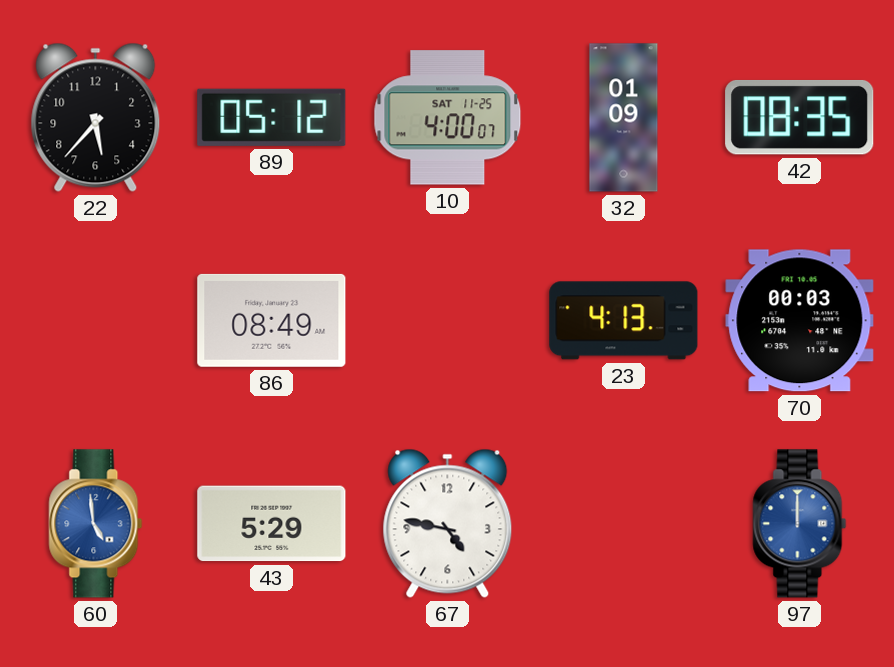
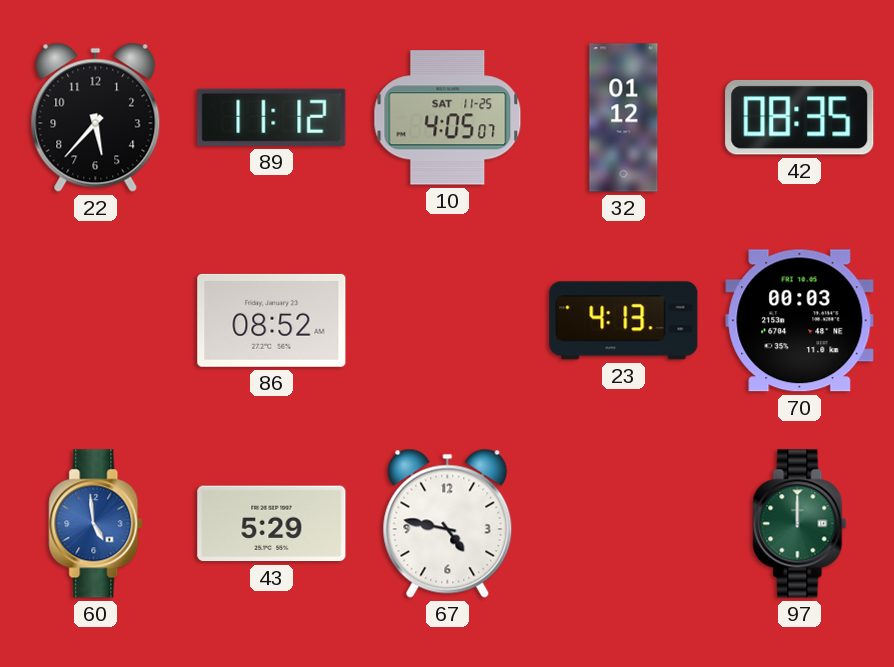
89: 05:12 -> 11:12 (272, 117)
10: 4:00 -> 4:05 (448, 118)
32: 01:09 -> 01:12 (624, 118)
86: 08:49 -> 08:52 (272, 320)
97 dial: blue -> green (800, 524)
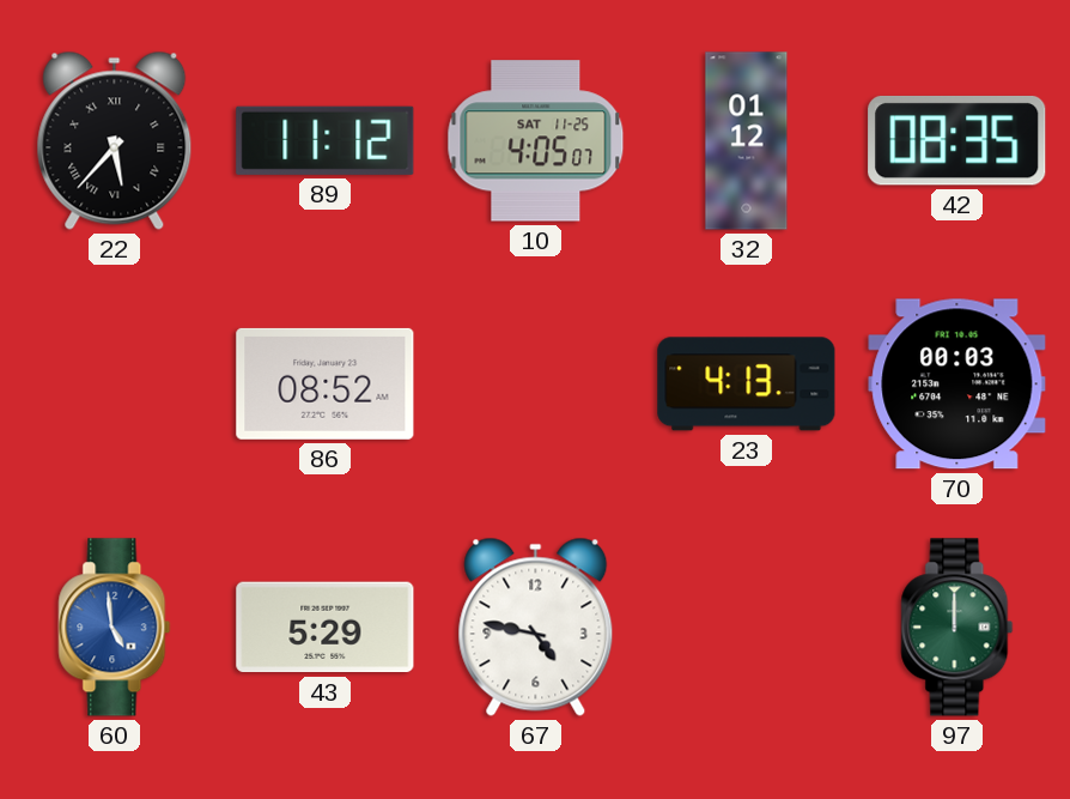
22 numerals: Arabic -> Roman (115, 140)
